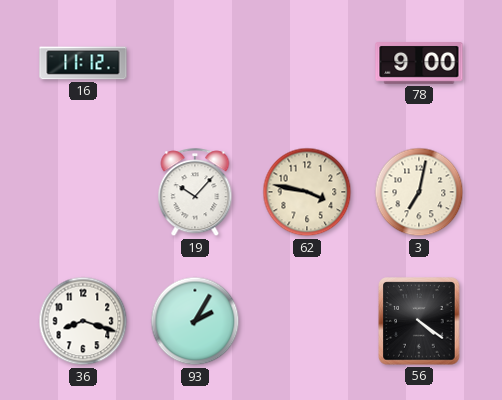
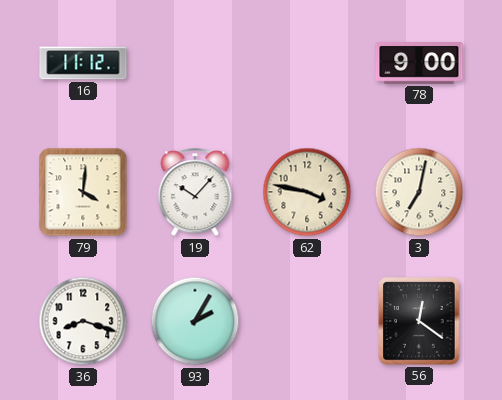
79: none -> 4:01 (83, 192)
56: 4:21 -> 12:21 (419, 321)
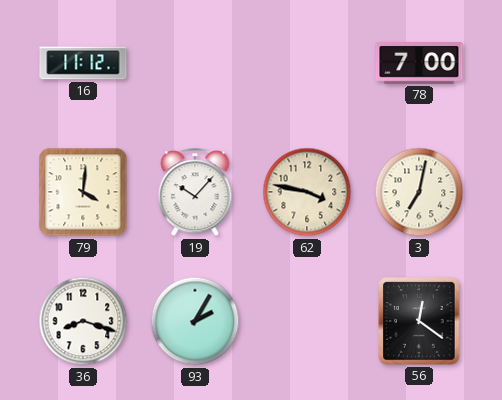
78: 9:00 -> 7:00 (419, 64)
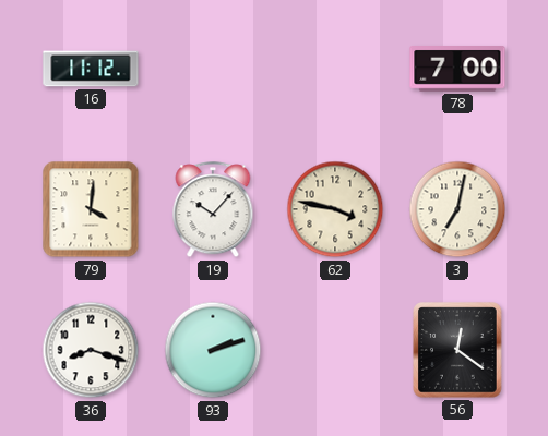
93: 2:05 -> 2:12 (213, 350)
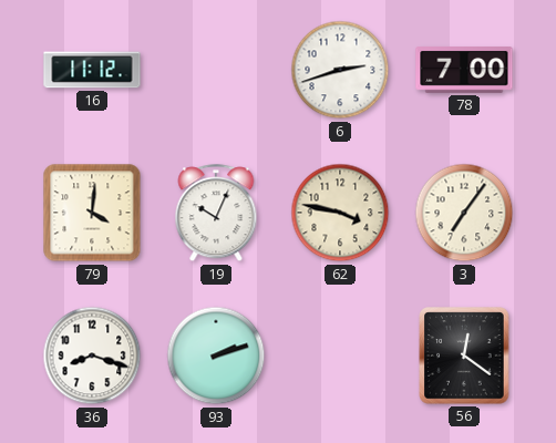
6: none -> 2:42 (340, 70)
19: 10:07 -> 10:04 (216, 214)
3: 7:02 -> 7:06 (464, 213)
